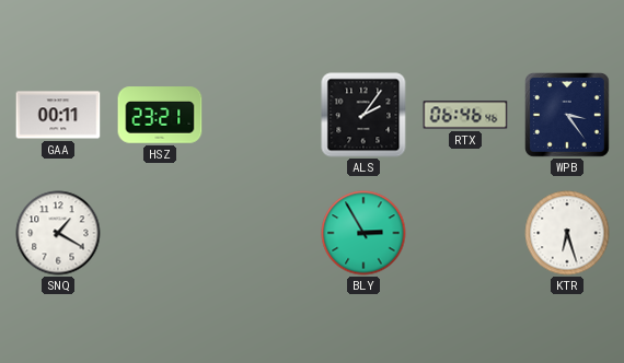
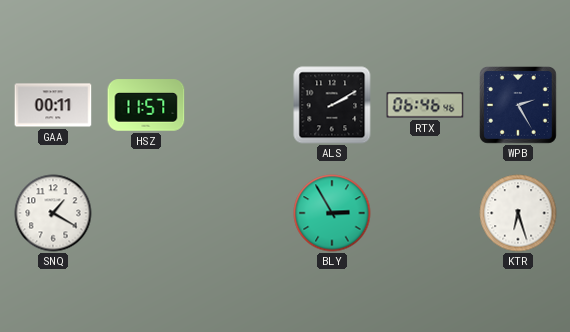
HSZ: 23:21 -> 11:57 (146, 105)
ALS: 2:06 -> 2:10 (332, 105)
WPB: 3:24 -> 2:25 (519, 106)
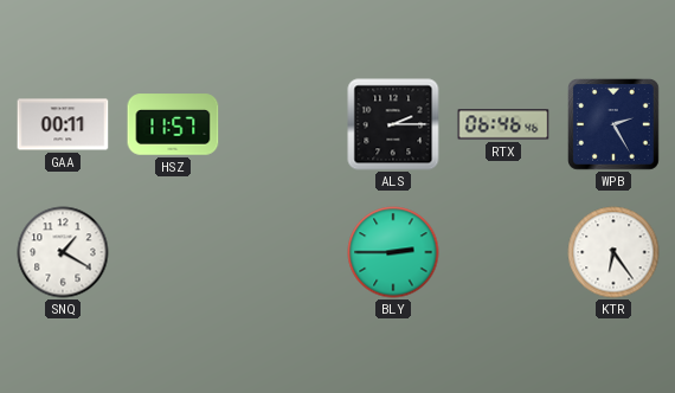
ALS: 2:10 -> 2:15 (393, 124)
BLY: 2:55 -> 2:45 (393, 252)
KTR: 6:27 -> 6:24 (613, 252)
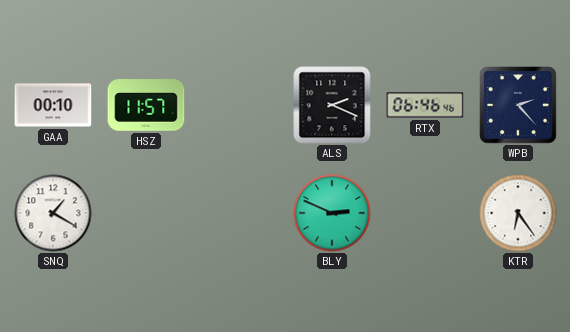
GAA: 00:11 -> 00:10 (53, 105)
ALS: 2:15 -> 2:19 (332, 105)
WPB: 2:25 -> 2:23 (519, 106)
BLY: 2:45 -> 2:49 (332, 213)
